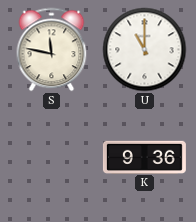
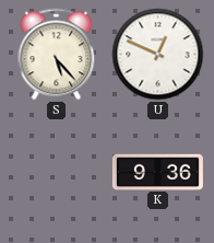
S: 11:47 -> 5:23 (57, 55)
U: 11:00 -> 12:49 (158, 55)
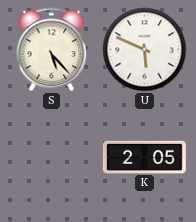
U: 12:49 -> 5:49 (145, 50)
K: 9:36 -> 2:05 (144, 157)
